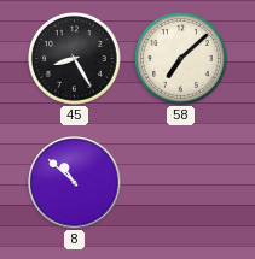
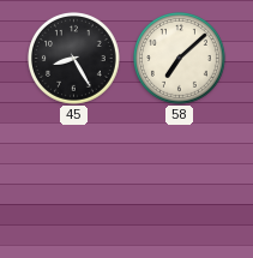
8: 10:52 -> none (75, 183)
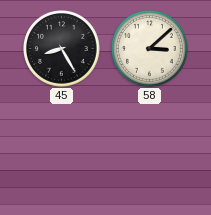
58: 7:08 -> 3:08 (150, 49)
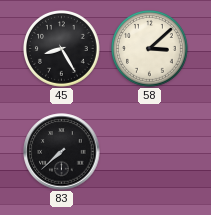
83: none -> 7:38 (62, 152)
